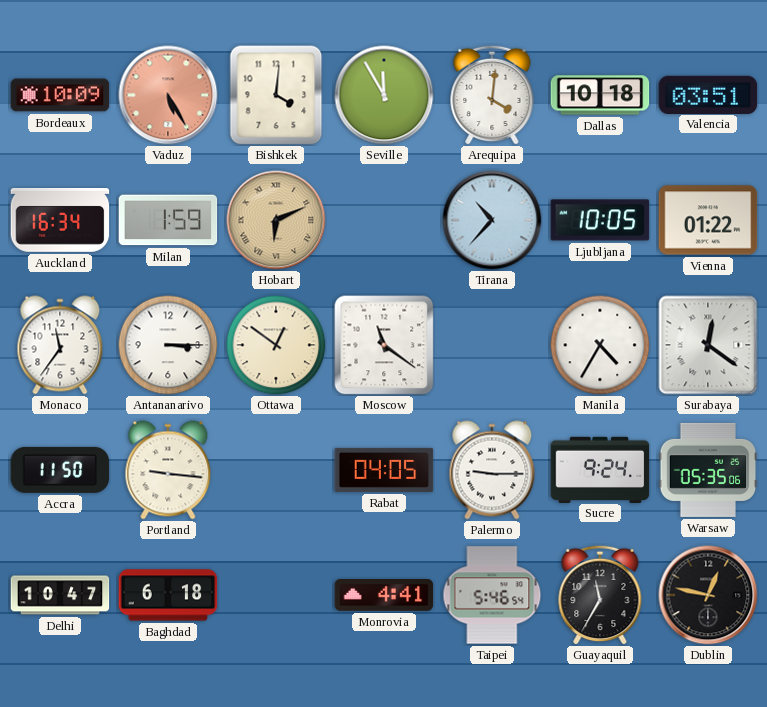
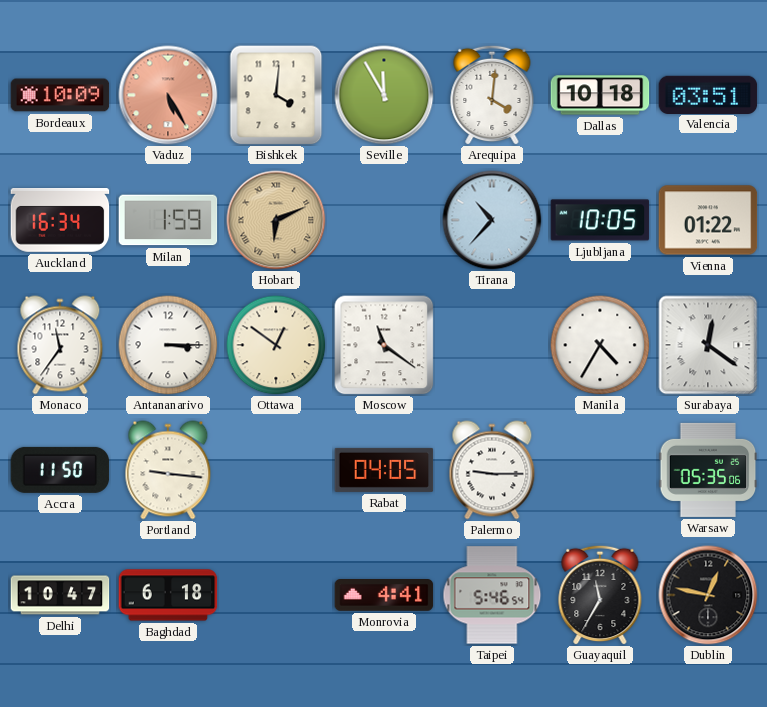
Sucre: 9:24 -> none (600, 469)
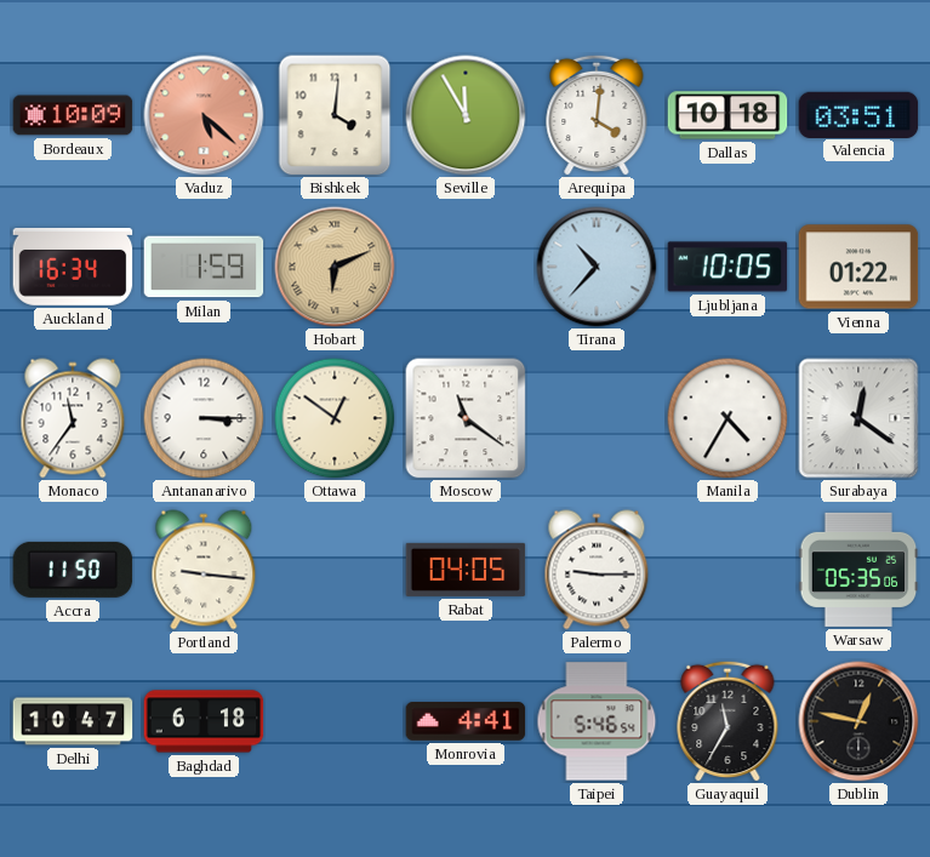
Vaduz: 5:25 -> 5:22 (204, 115)
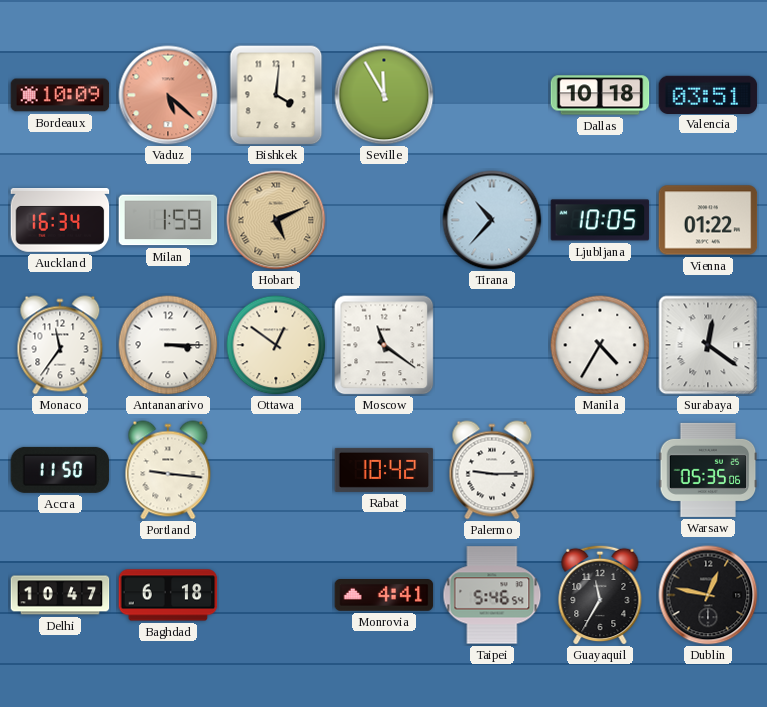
Arequipa: 4:01 -> none (597, 115)
Hobart: 6:11 -> 5:11 (276, 220)
Rabat: 04:05 -> 10:42 (384, 470)
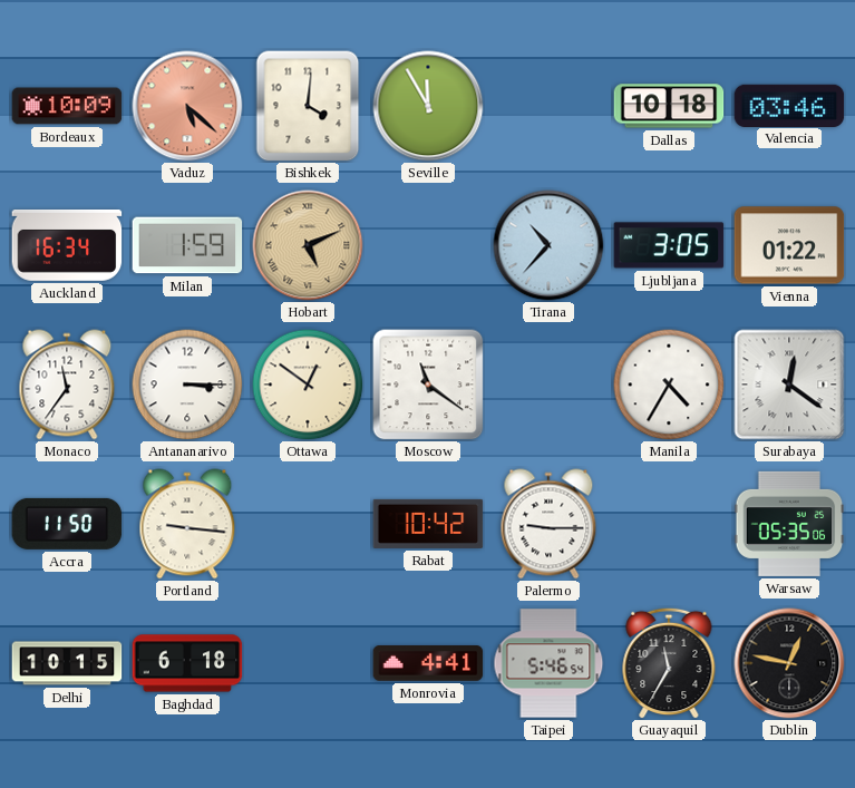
Valencia: 03:51 -> 03:46 (789, 105)
Ljubljana: 10:05 -> 3:05 (669, 245)
Delhi: 10:47 -> 10:15 (67, 663)
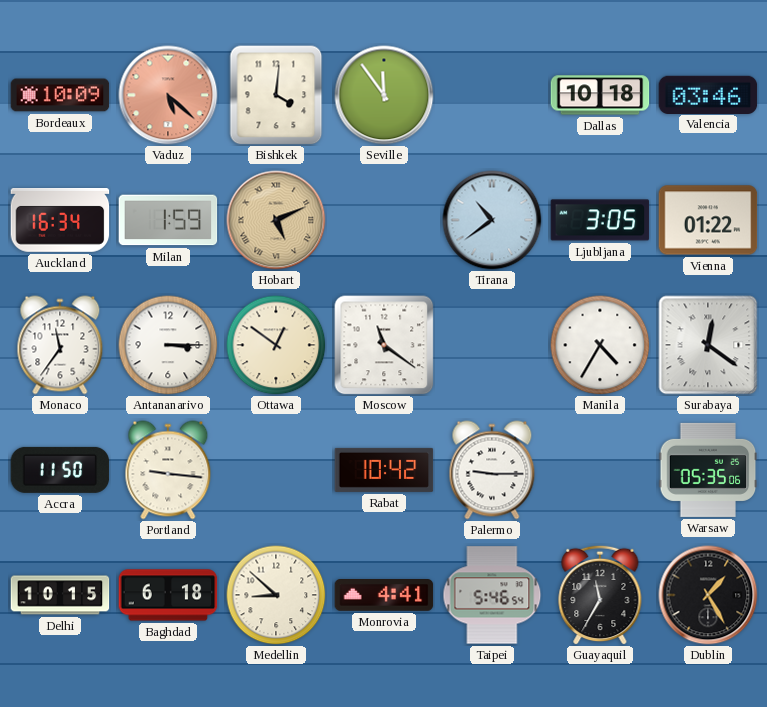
Seville: 11:55 -> 11:54 (384, 95)
Tirana: 10:37 -> 10:39 (492, 220)
Medellin: none -> 8:52 (276, 595)
Dublin: 12:47 -> 1:25 (708, 595)
